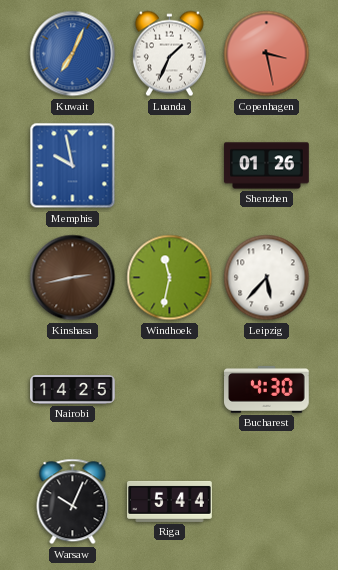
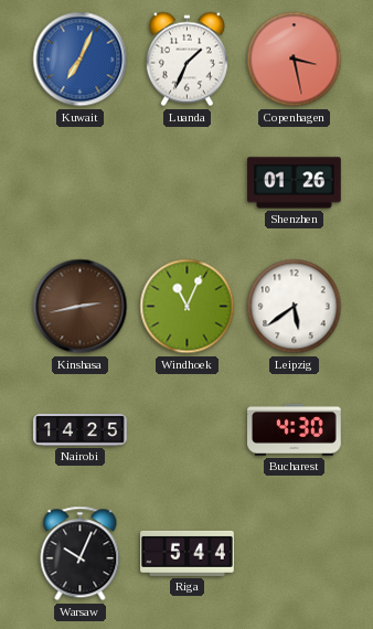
Memphis: 9:58 -> none (73, 166)
Windhoek: 11:32 -> 11:04 (188, 307)
Leipzig: 5:37 -> 5:39 (295, 307)
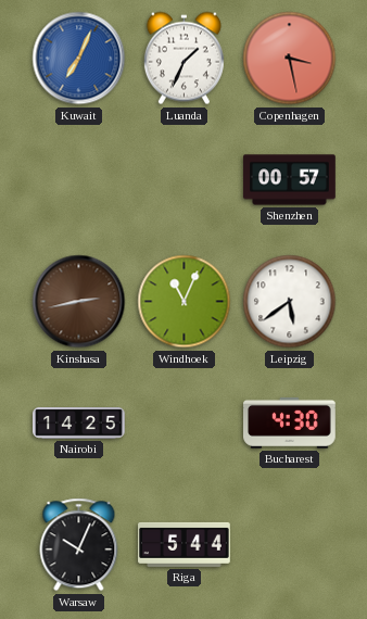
Shenzhen: 01:26 -> 00:57 (290, 180)
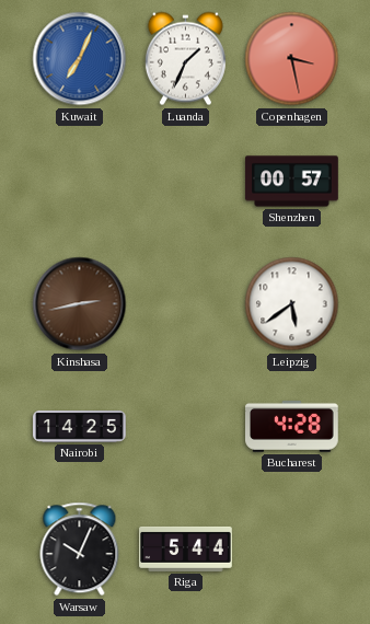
Windhoek: 11:04 -> none (185, 302)
Bucharest: 4:30 -> 4:28 (292, 426)
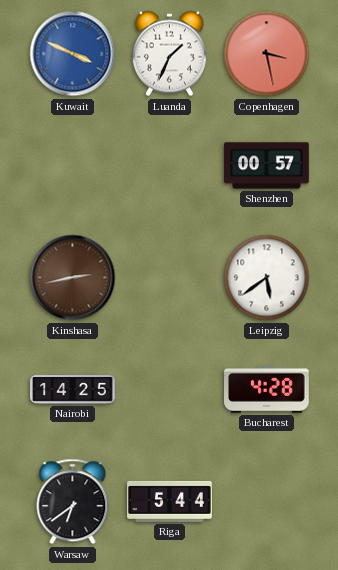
Kuwait: 7:04 -> 3:49 (73, 54)
Warsaw: 10:04 -> 6:39 (73, 502)
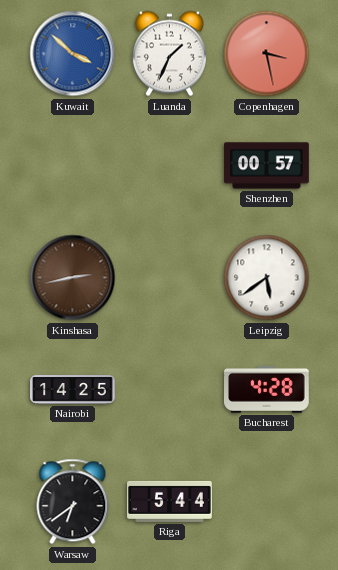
Kuwait: 3:49 -> 3:52 (73, 54)
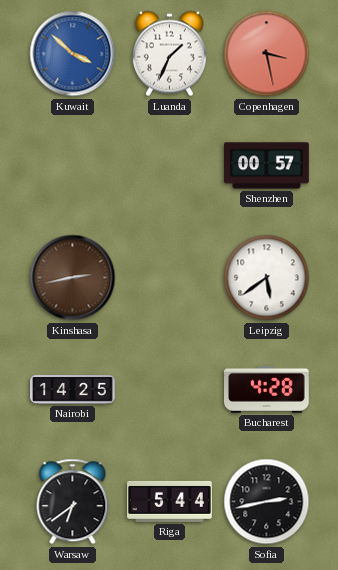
Sofia: none -> 2:43 (267, 502)
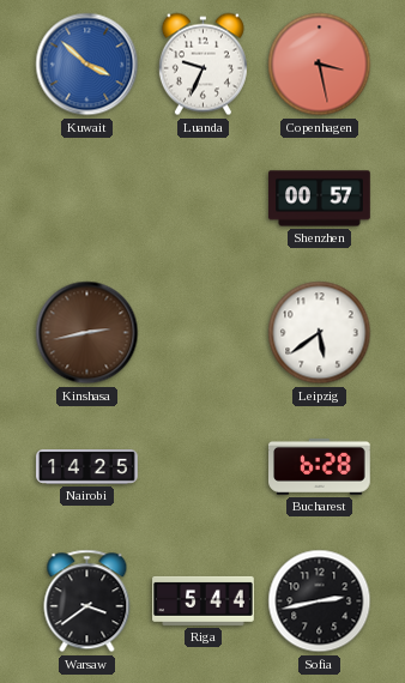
Luanda: 1:34 -> 9:34 (202, 65)
Bucharest: 4:28 -> 6:28 (320, 466)
Warsaw: 6:39 -> 3:39 (87, 602)
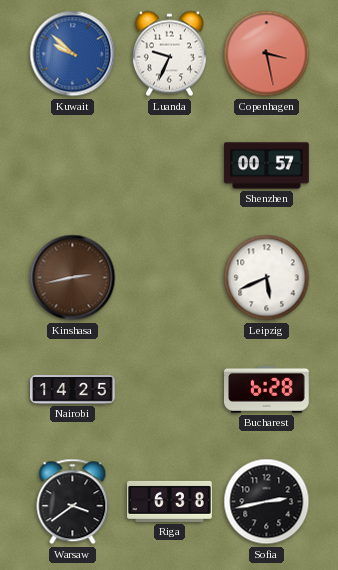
Kuwait: 3:52 -> 9:52 (73, 54)
Leipzig: 5:39 -> 5:41 (267, 278)
Riga: 5:44 -> 6:38 (170, 501)
